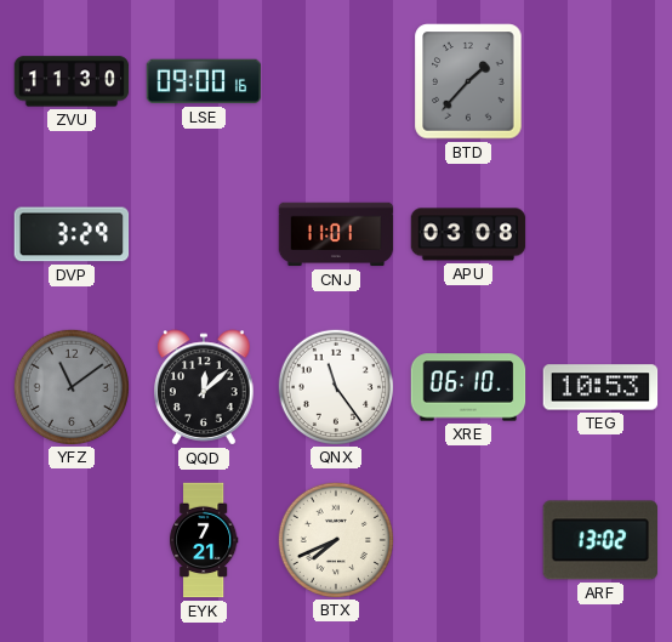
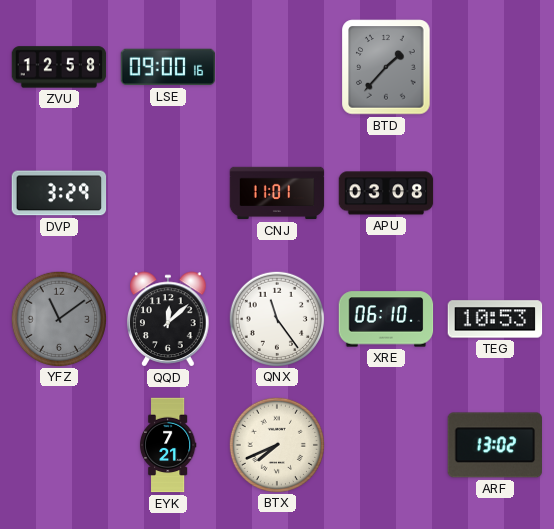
ZVU: 11:30 -> 12:58 (59, 67)
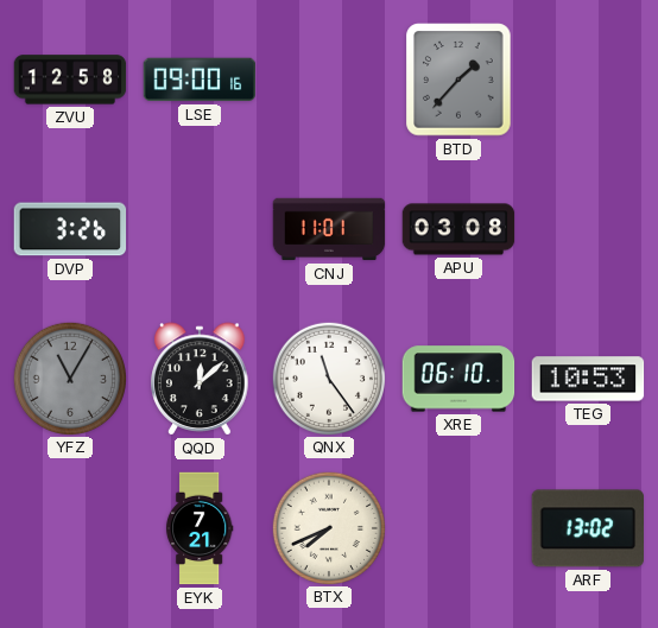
DVP: 3:29 -> 3:26 (70, 229)
YFZ: 11:09 -> 11:05 (69, 378)
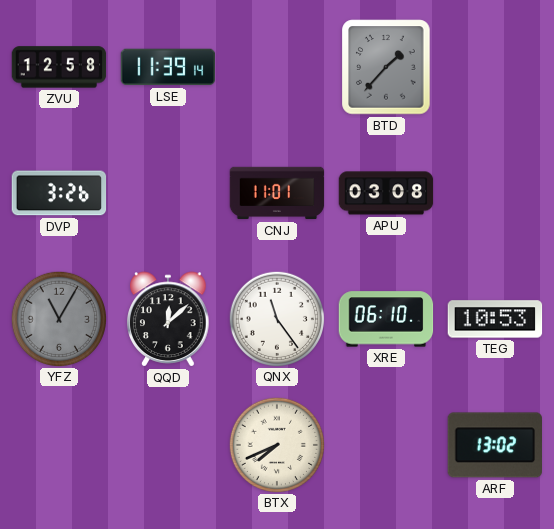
LSE: 09:00 -> 11:39 (168, 67)
EYK: 7:21 -> none (200, 528)
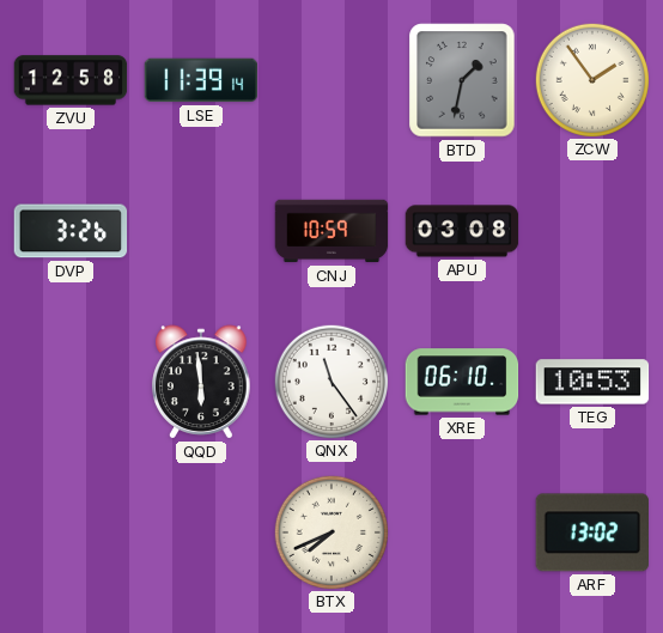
BTD: 1:37 -> 1:32 (462, 80)
ZCW: none -> 1:54 (591, 79)
CNJ: 11:01 -> 10:59 (331, 231)
YFZ: 11:05 -> none (58, 318)
QQD: 12:08 -> 5:59 (201, 382)
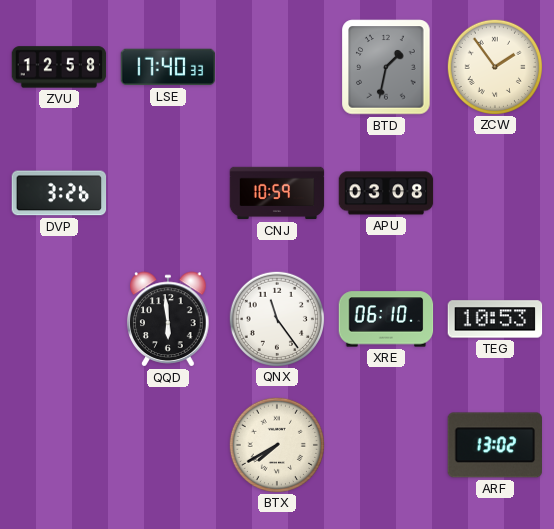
LSE: 11:39 -> 17:40 (168, 67)
BTX: 7:41 -> 7:40 (276, 444)
